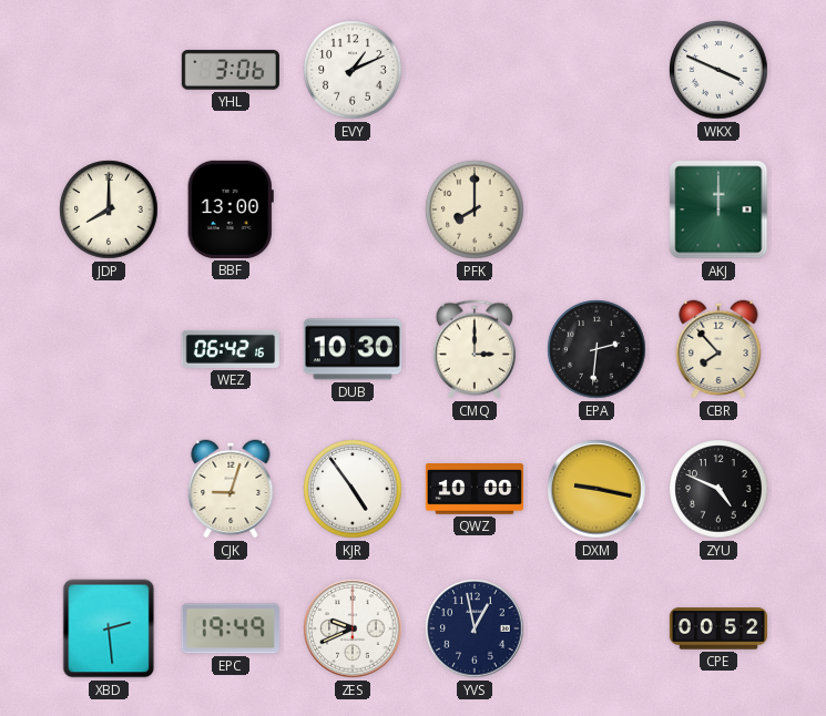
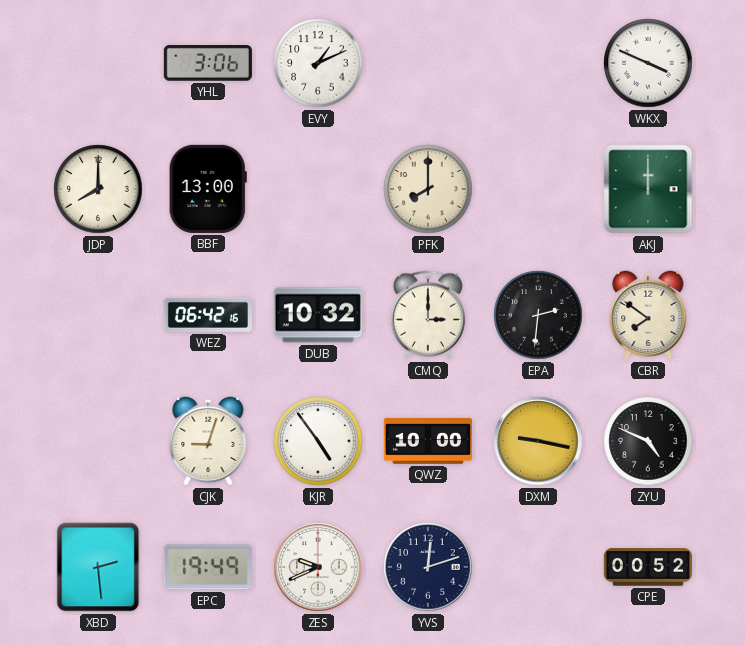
DUB: 10:30 -> 10:32 (318, 315)
CBR: 7:53 -> 7:51 (648, 315)
YVS: 12:58 -> 12:12 (428, 567)
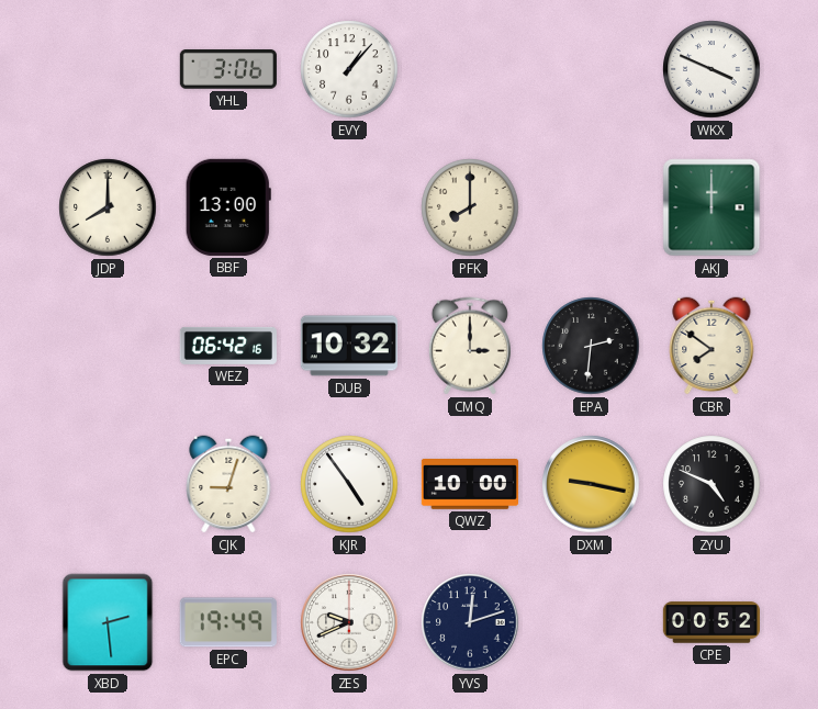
EVY: 1:11 -> 1:07 (349, 69)
